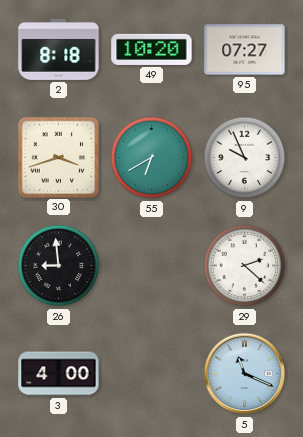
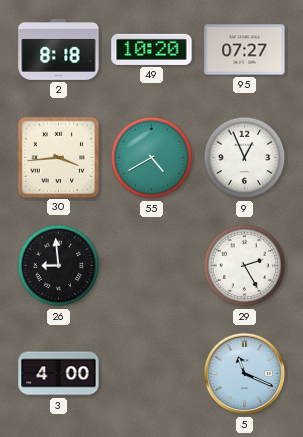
30: 3:42 -> 3:44 (58, 157)
55: 6:40 -> 4:40 (152, 158)
9: 9:56 -> 12:56 (245, 158)
29: 2:22 -> 2:25 (245, 266)
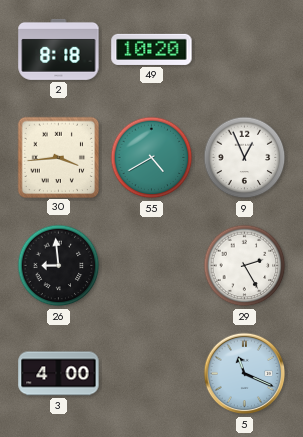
95: 07:27 -> none (245, 50)
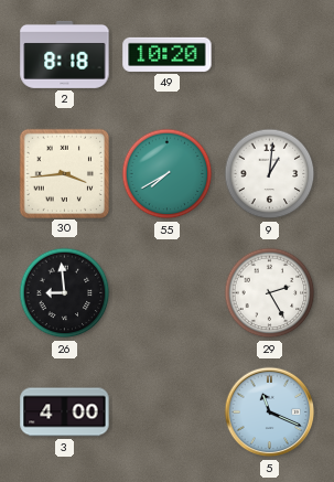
55: 4:40 -> 7:40 (168, 174)
9: 12:56 -> 1:01 (270, 174)
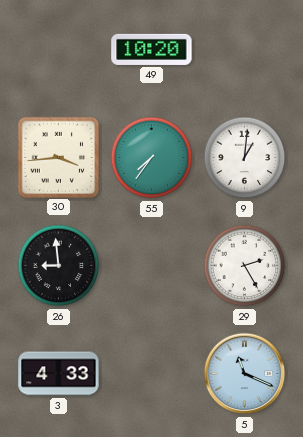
2: 8:18 -> none (65, 54)
55: 7:40 -> 7:36 (152, 158)
3: 4:00 -> 4:33 (59, 374)
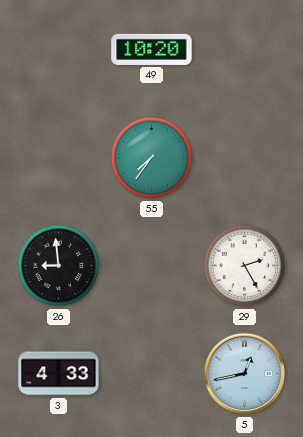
30: 3:44 -> none (58, 157)
9: 1:01 -> none (245, 158)
5: 11:19 -> 12:43 (245, 374)
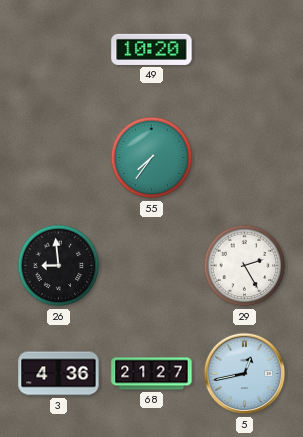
3: 4:33 -> 4:36 (59, 374)
68: none -> 21:27 (152, 374)
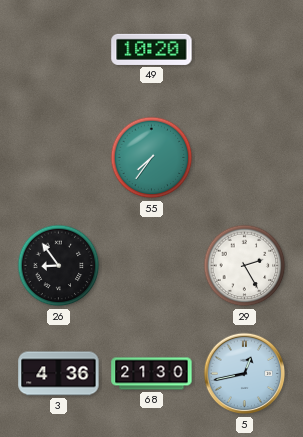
26: 8:59 -> 8:54 (59, 266)
68: 21:27 -> 21:30 (152, 374)
